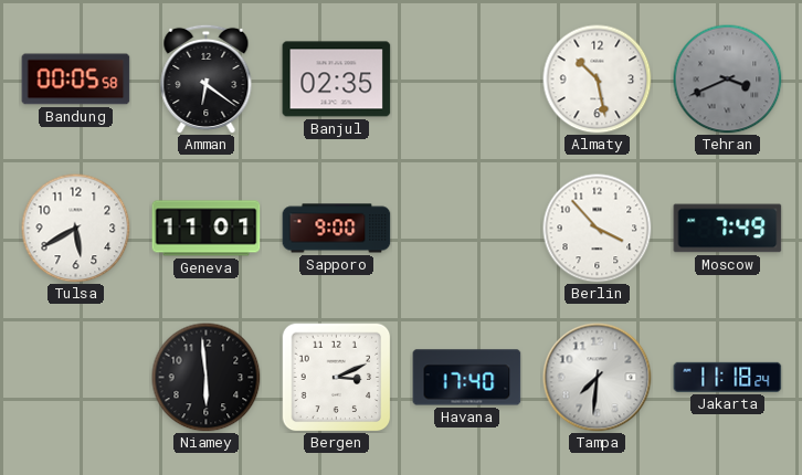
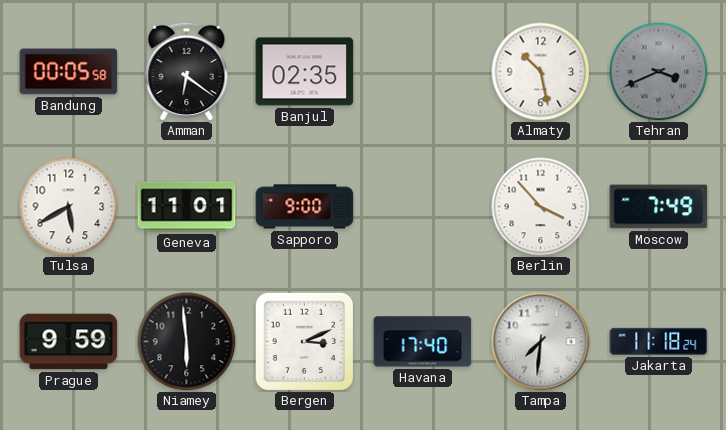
Prague: none -> 9:59 (69, 342)
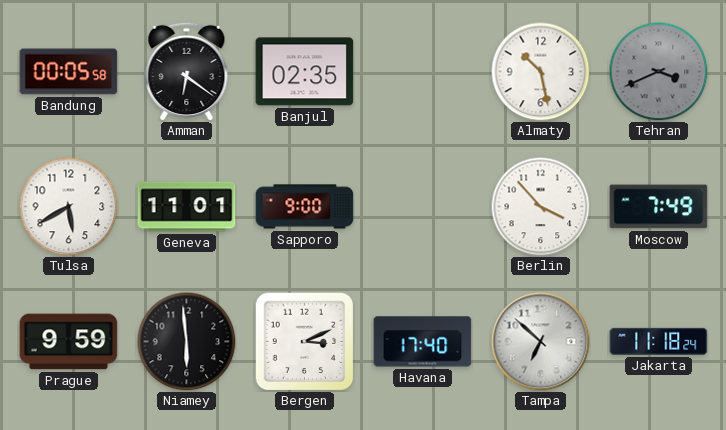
Tampa: 7:31 -> 6:52 (541, 342)
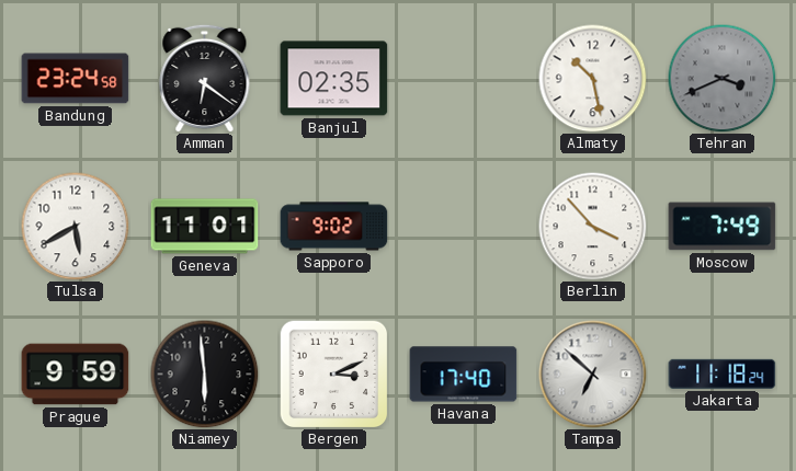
Bandung: 00:05 -> 23:24 (76, 79)
Sapporo: 9:00 -> 9:02 (334, 227)
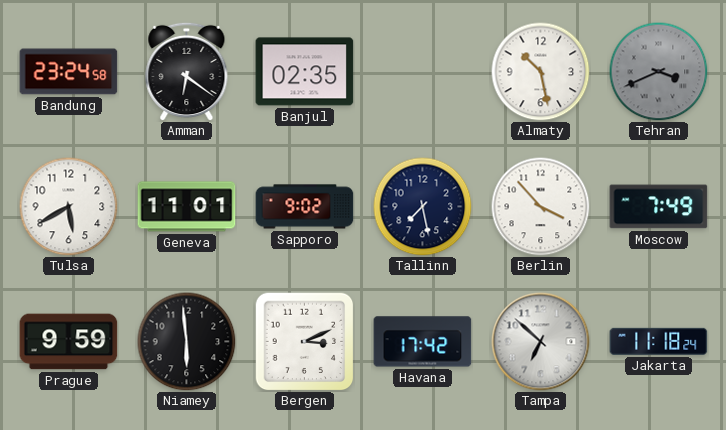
Tallinn: none -> 7:28 (423, 207)
Havana: 17:40 -> 17:42 (423, 342)
